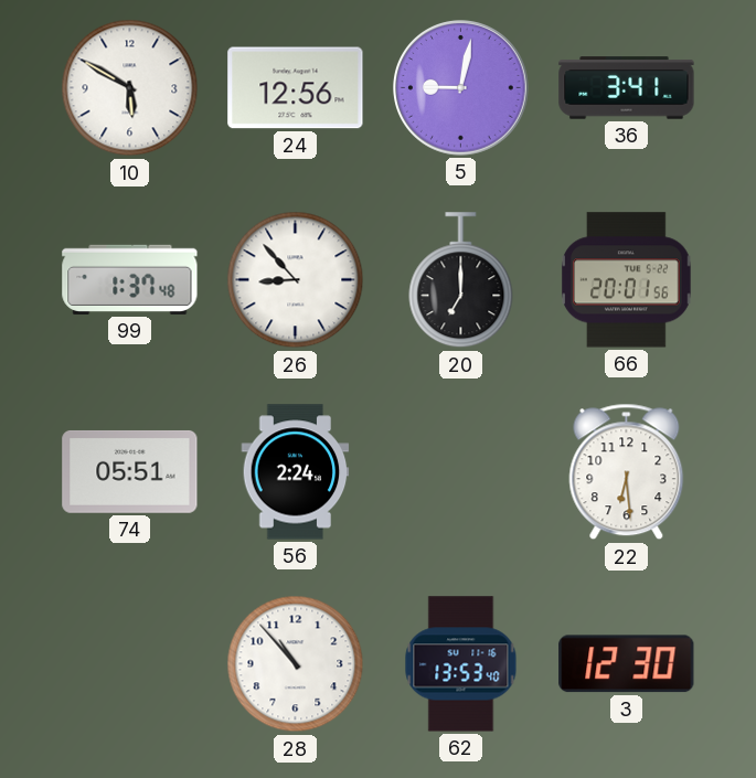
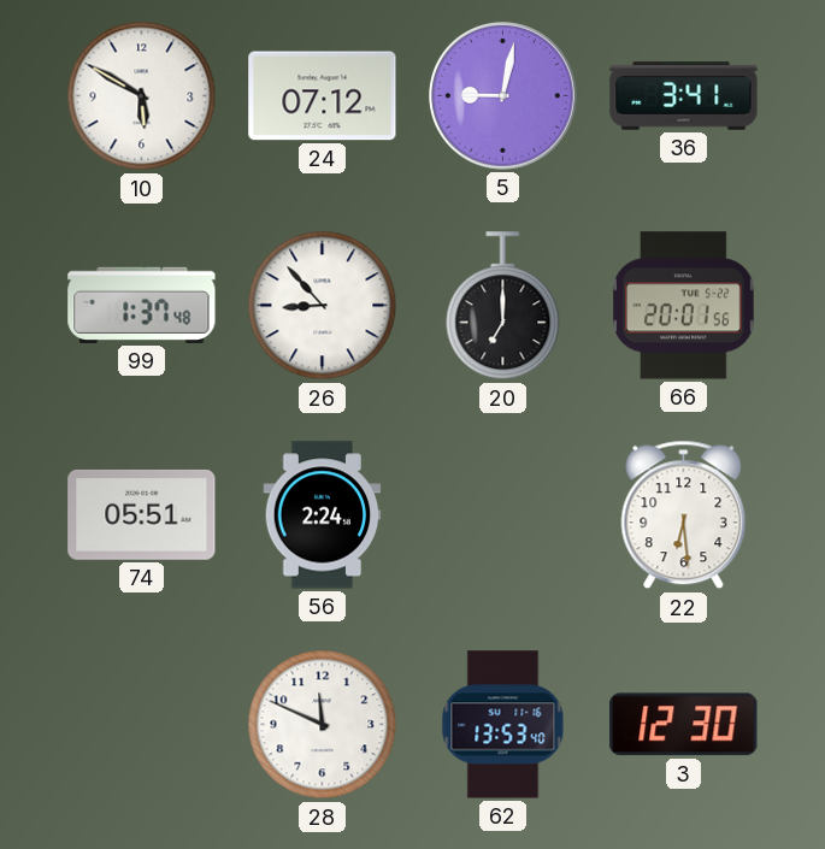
24: 12:56 -> 07:12 (323, 96)
28: 10:53 -> 11:49 (323, 725)
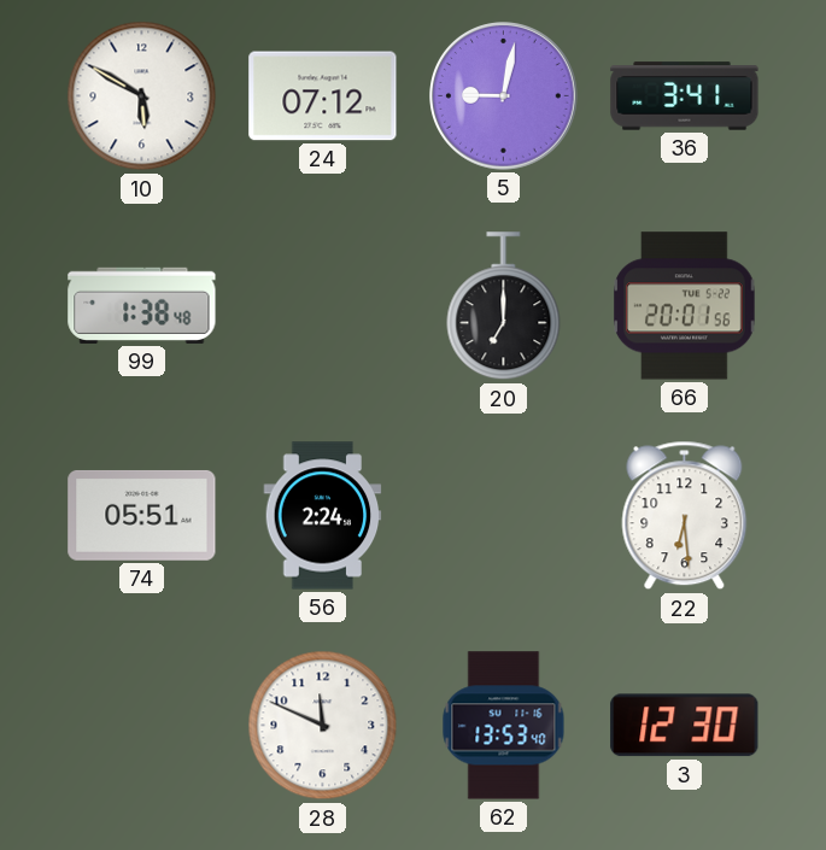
99: 1:37 -> 1:38 (142, 305)
26: 8:53 -> none (323, 306)
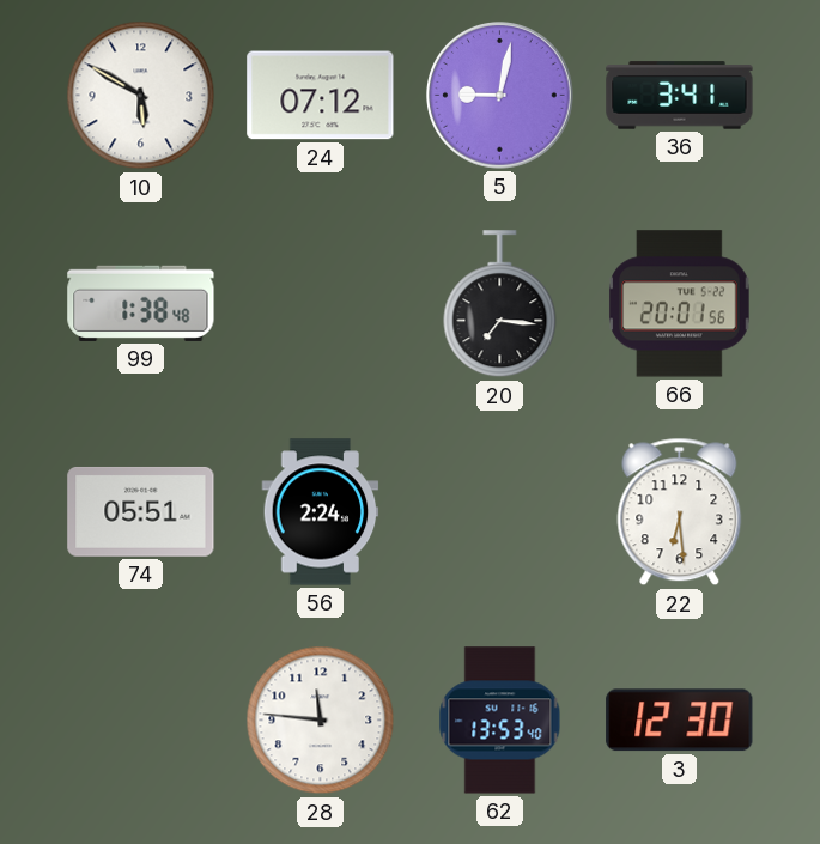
20: 7:00 -> 7:16 (500, 304)
28: 11:49 -> 11:46 (321, 721)
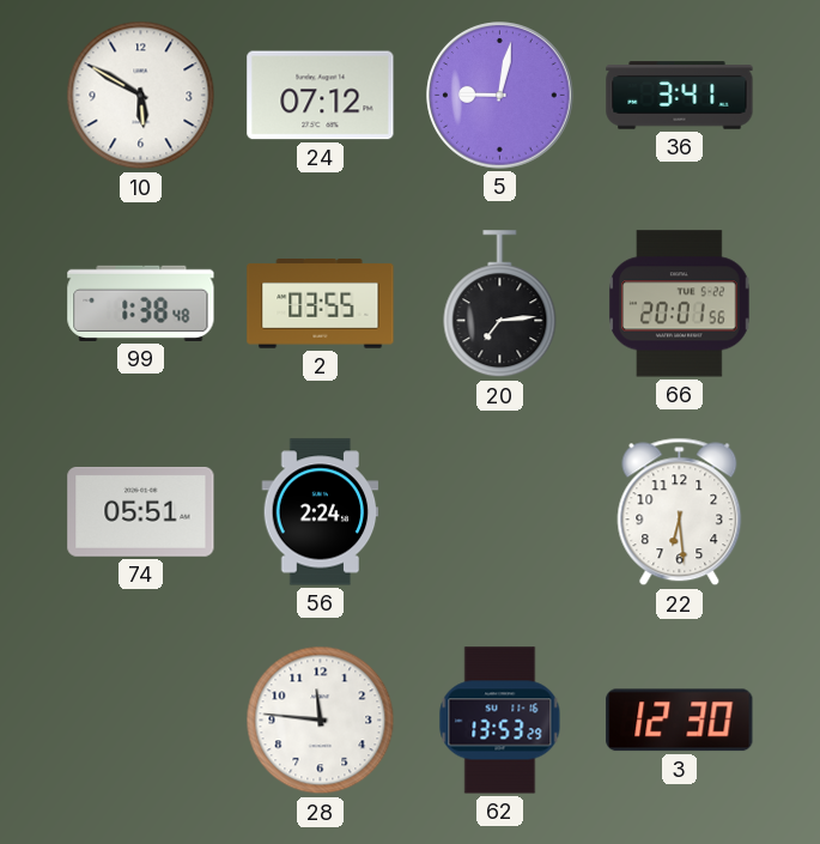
2: none -> 03:55 (321, 304)
20: 7:16 -> 7:14 (500, 304)
62: 13:53:40 -> 13:53:29 (500, 721)
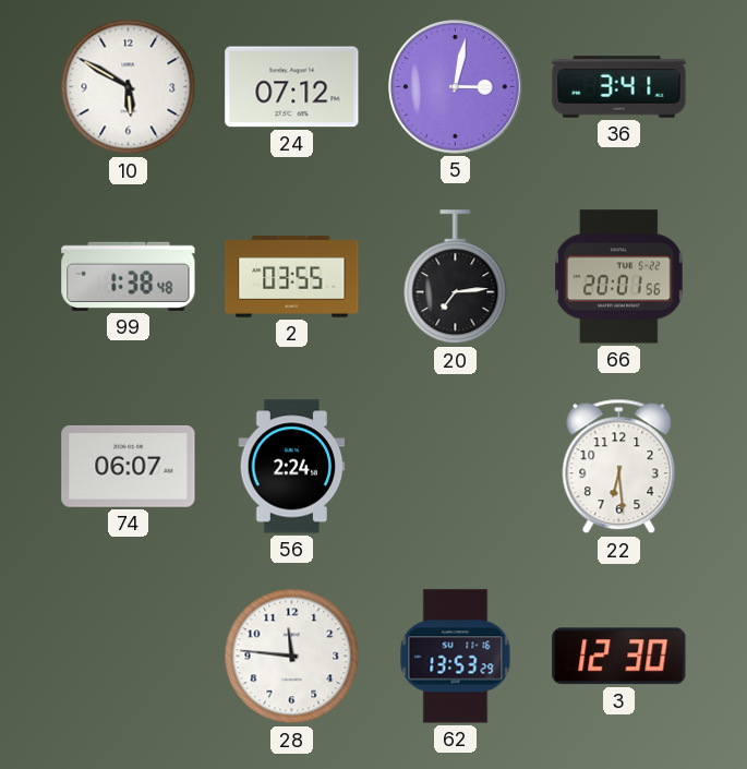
5: 9:02 -> 3:02 (456, 87)
74: 05:51 -> 06:07 (129, 466)
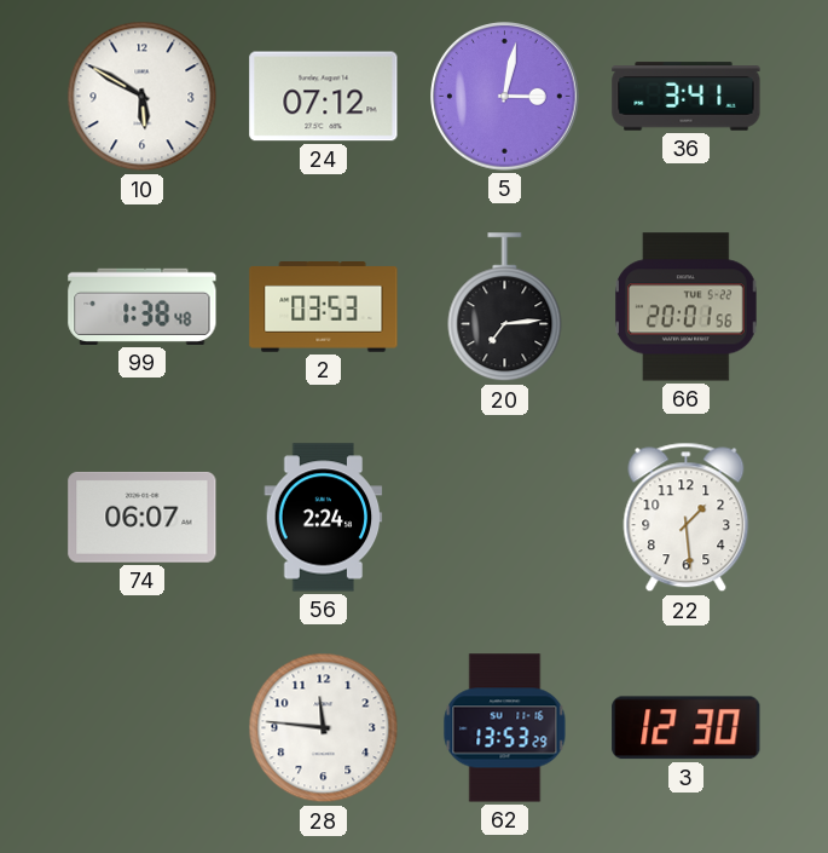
2: 03:55 -> 03:53 (324, 307)
22: 6:29 -> 1:29 (687, 518)
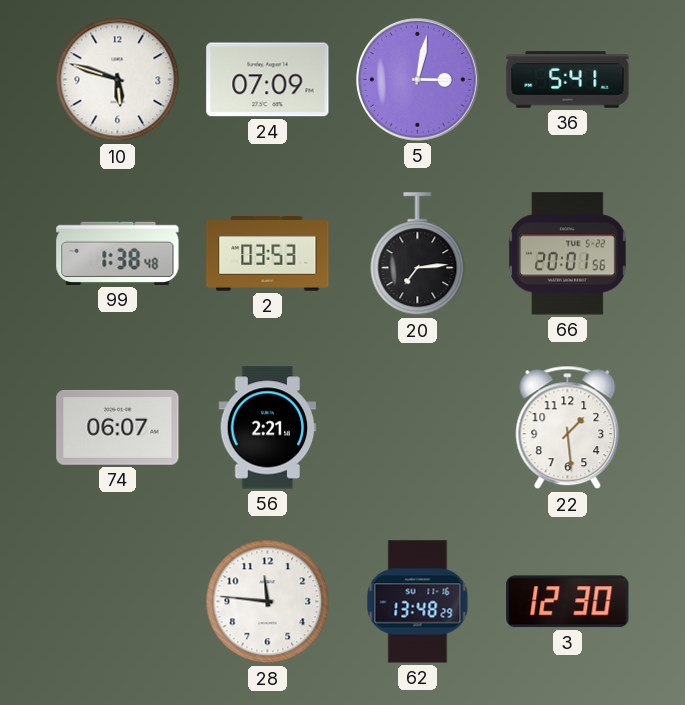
10: 5:50 -> 5:48 (118, 80)
24: 07:12 -> 07:09 (268, 80)
36: 3:41 -> 5:41 (568, 80)
56: 2:24 -> 2:21 (268, 428)
62: 13:53 -> 13:48 (418, 602)
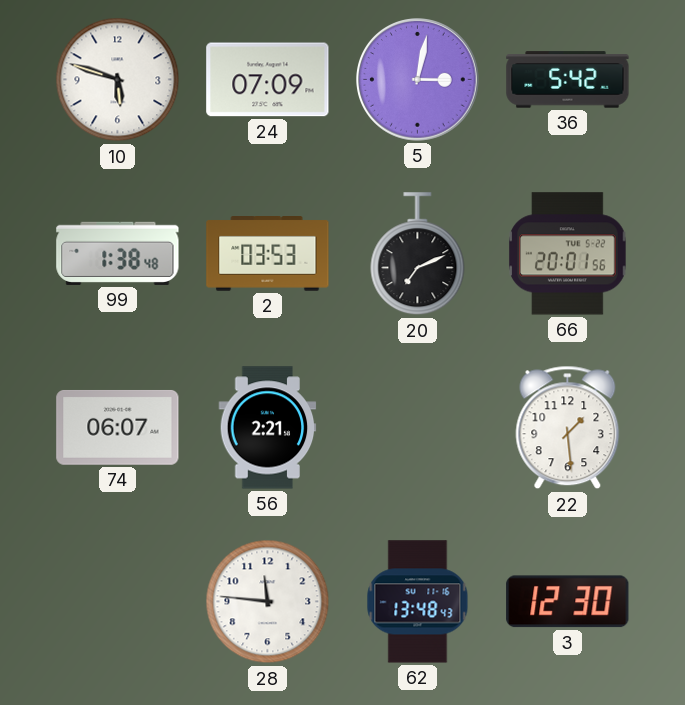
36: 5:41 -> 5:42 (568, 80)
20: 7:14 -> 7:11 (418, 254)
62: 13:48:29 -> 13:48:43 (418, 602)
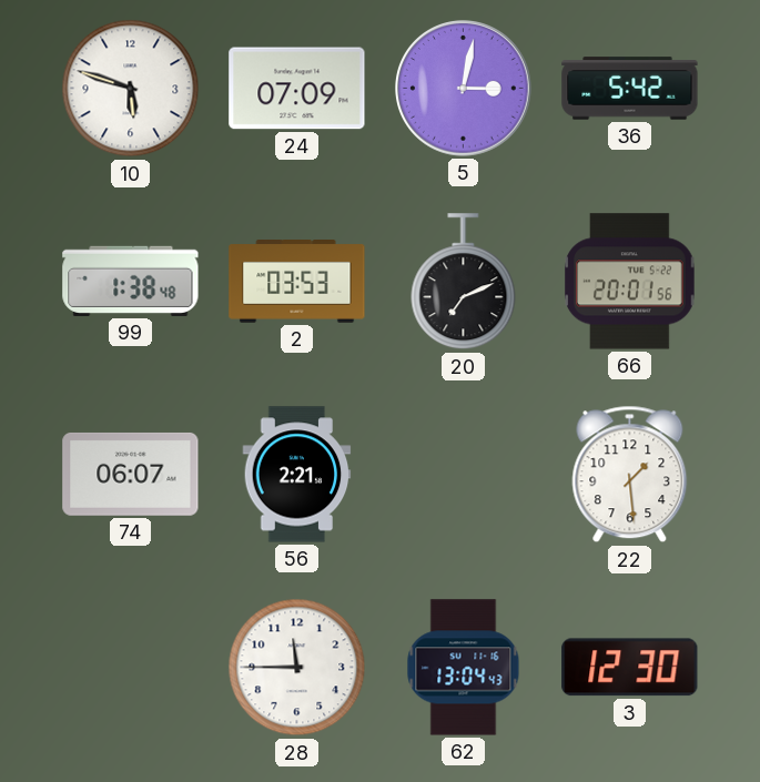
28: 11:46 -> 11:45 (297, 668)
62: 13:48 -> 13:04 (464, 668)
